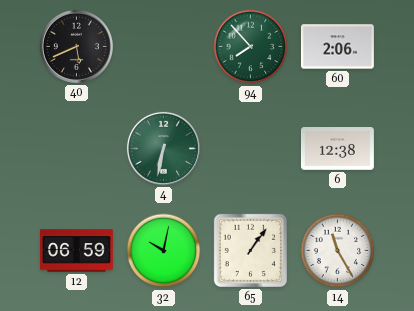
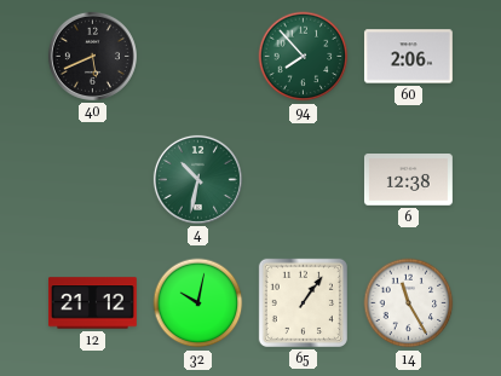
4: 6:32 -> 10:32 (197, 179)
12: 06:59 -> 21:12 (92, 303)
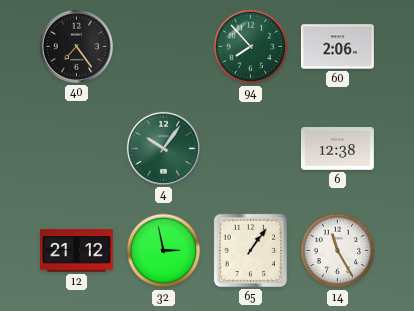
40: 5:41 -> 7:24 (76, 46)
4: 10:32 -> 10:06 (163, 148)
32: 10:02 -> 2:58 (164, 251)
